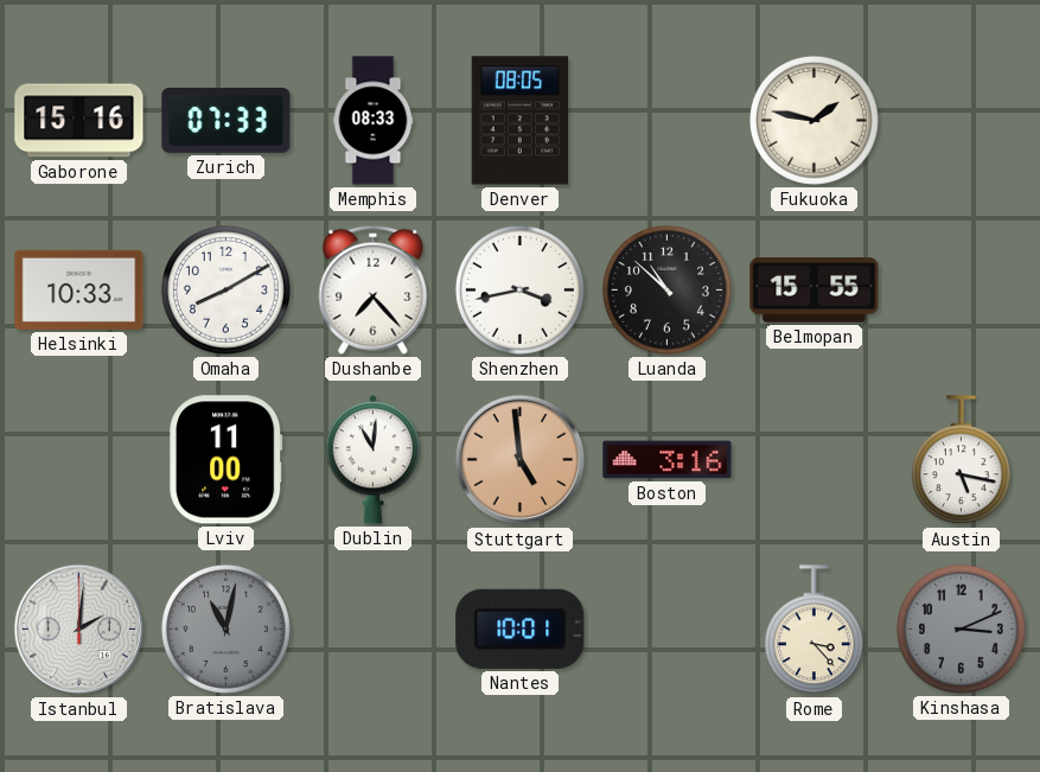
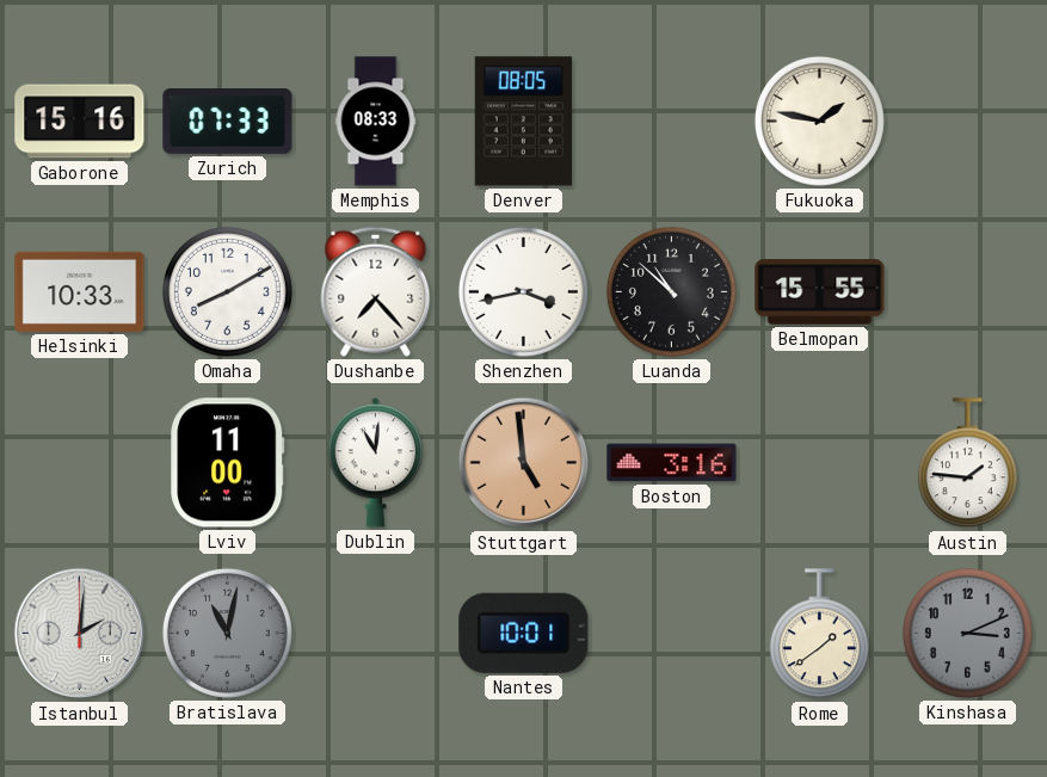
Austin: 5:17 -> 1:46 (967, 463)
Rome: 3:23 -> 1:39 (819, 634)
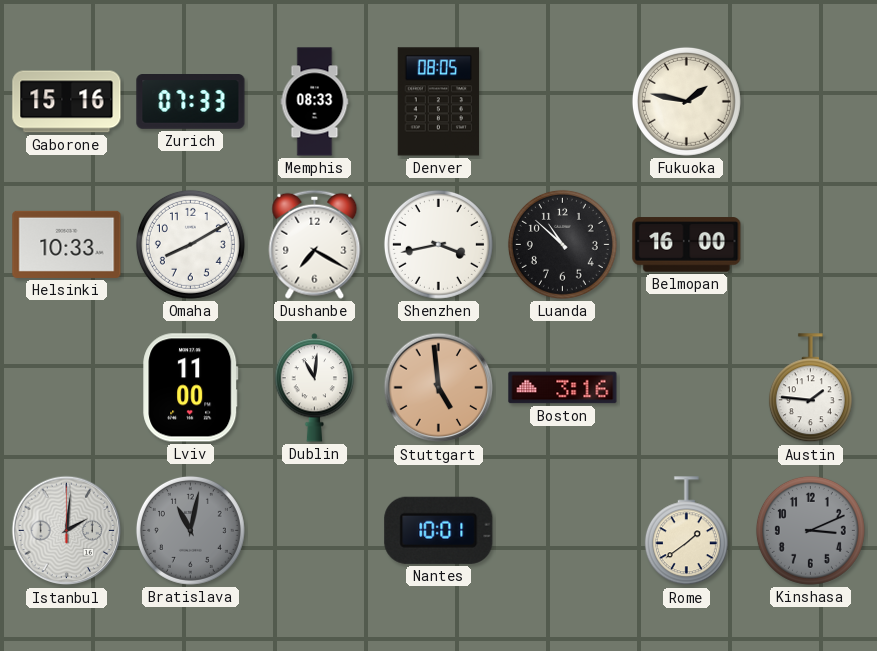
Dushanbe: 7:23 -> 7:20 (315, 244)
Belmopan: 15:55 -> 16:00 (687, 245)
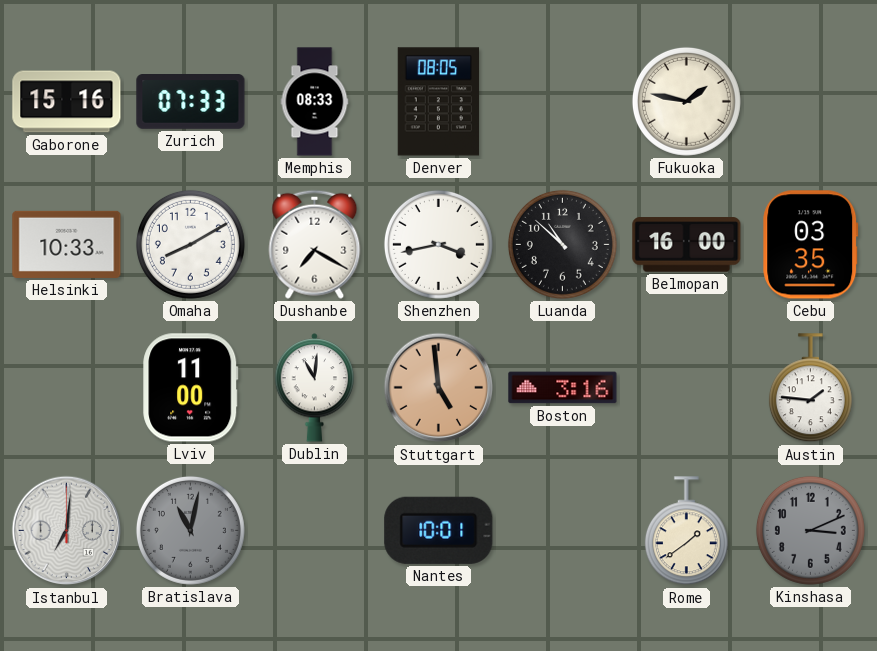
Cebu: none -> 03:35 (811, 245)
Istanbul: 2:01 -> 7:01 (67, 531)
